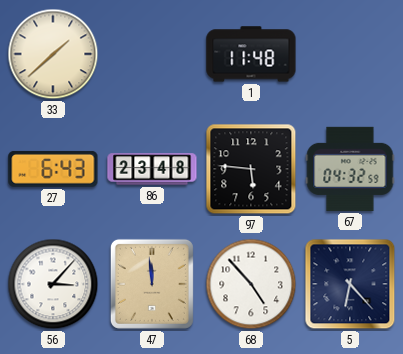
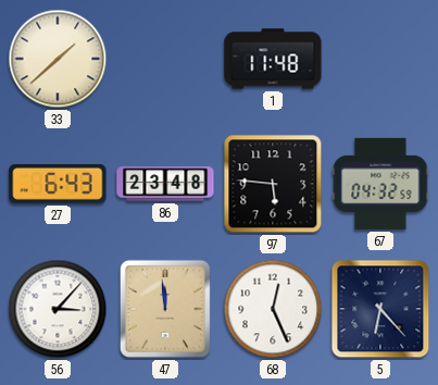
68: 4:53 -> 12:26 (273, 309)
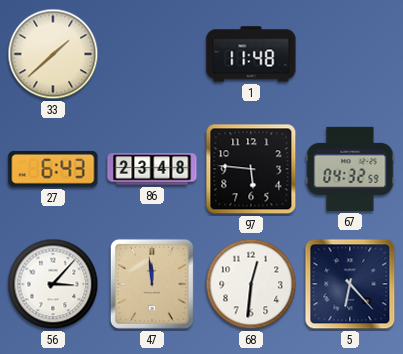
68: 12:26 -> 12:31 (251, 284)
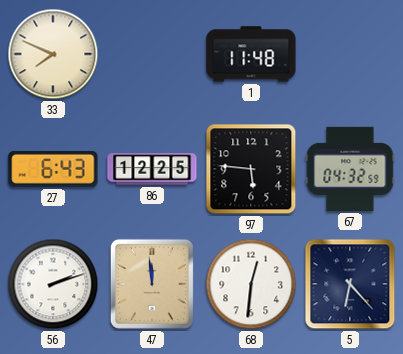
33: 1:38 -> 7:49 (53, 54)
86: 23:48 -> 12:25 (152, 169)
56: 3:07 -> 2:12 (53, 284)
